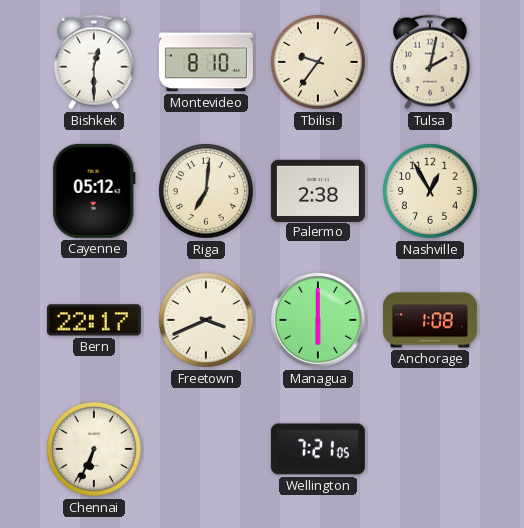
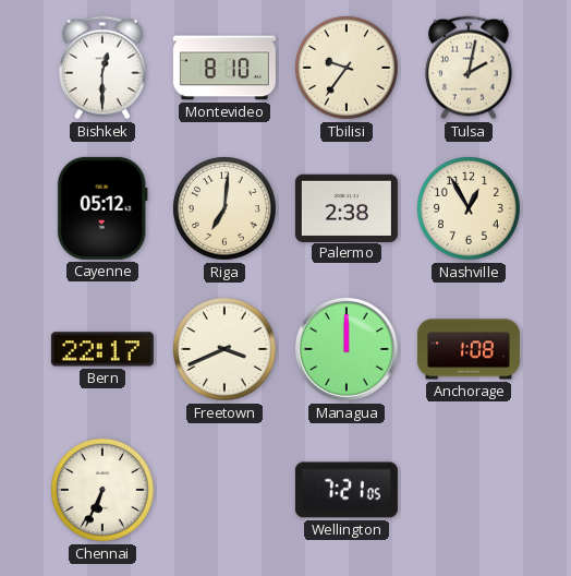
Managua: 6:00 -> 12:00 (347, 349)
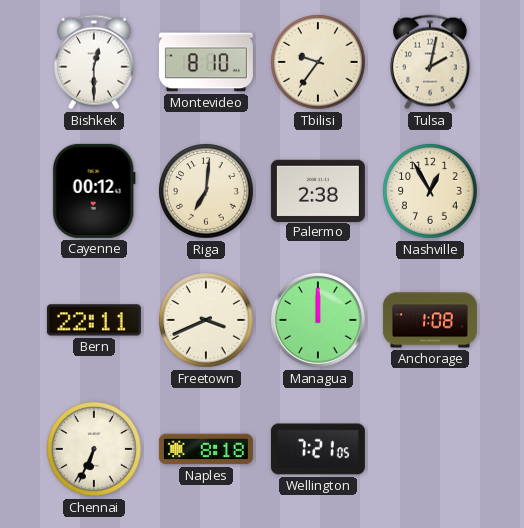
Cayenne: 05:12 -> 00:12 (94, 191)
Bern: 22:17 -> 22:11 (94, 320)
Naples: none -> 8:18 (206, 449)
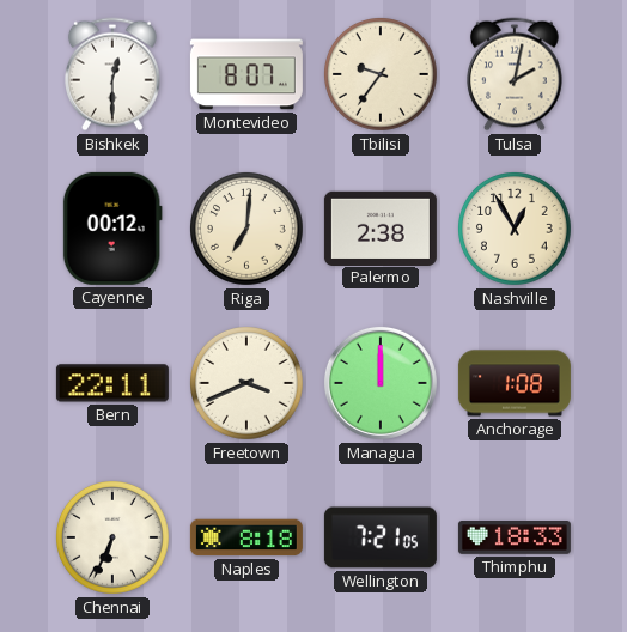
Montevideo: 8:10 -> 8:07 (246, 74)
Thimphu: none -> 18:33 (515, 539)
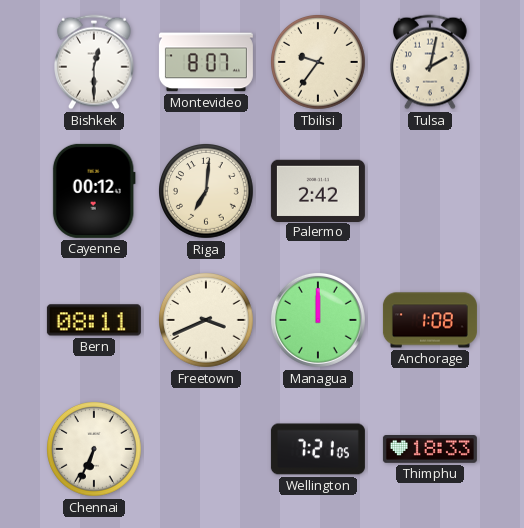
Palermo: 2:38 -> 2:42 (318, 190)
Nashville: 12:55 -> none (516, 230)
Bern: 22:11 -> 08:11 (94, 320)
Naples: 8:18 -> none (246, 537)
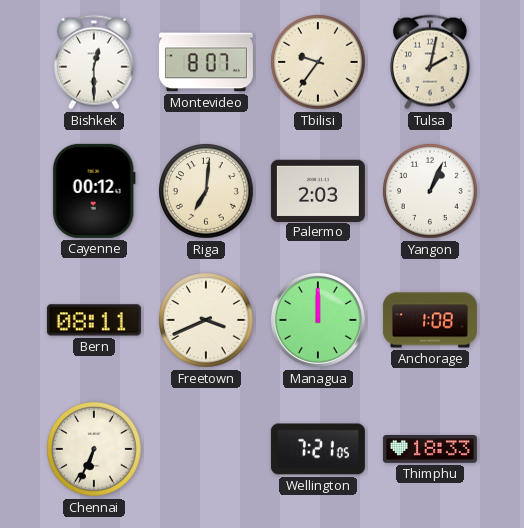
Palermo: 2:42 -> 2:03 (318, 190)
Yangon: none -> 1:04 (431, 192)
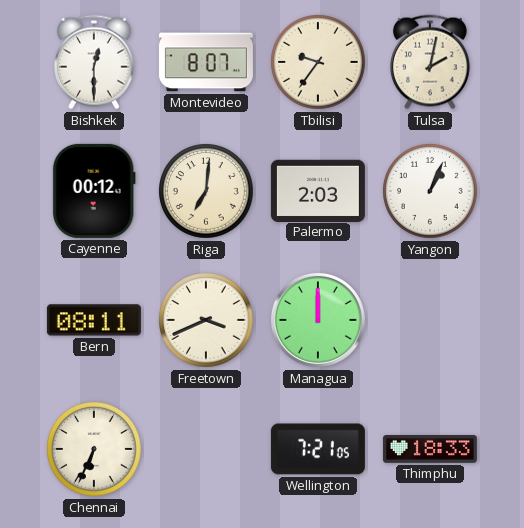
Anchorage: 1:08 -> none (430, 320)
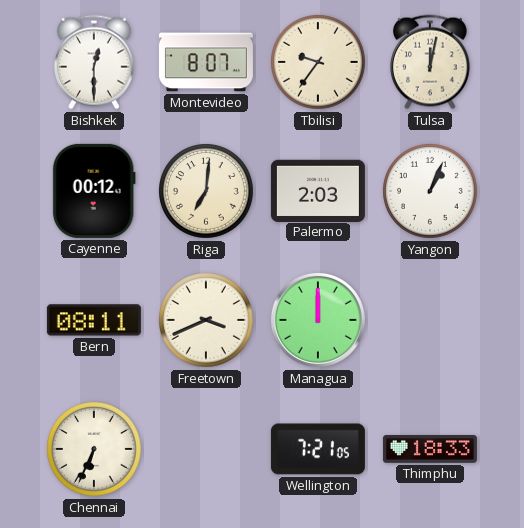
Tulsa: 2:02 -> 12:02 (431, 62)
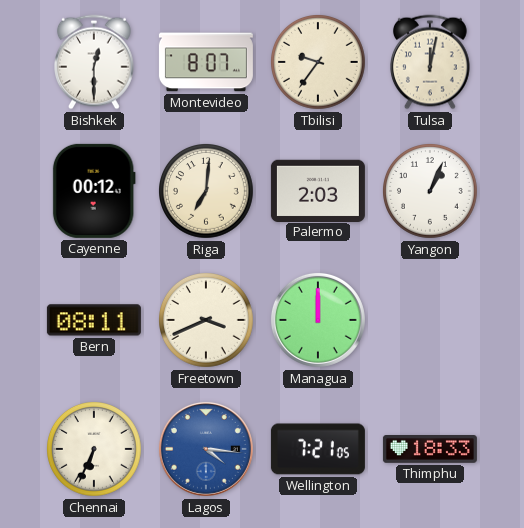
Lagos: none -> 4:16 (206, 449)
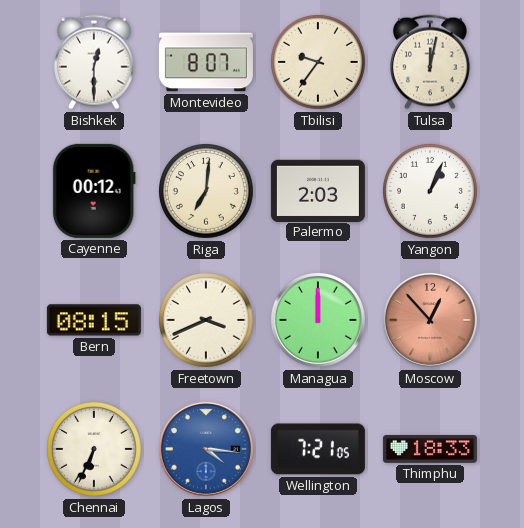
Bern: 08:11 -> 08:15 (94, 320)
Moscow: none -> 12:53 (430, 320)
